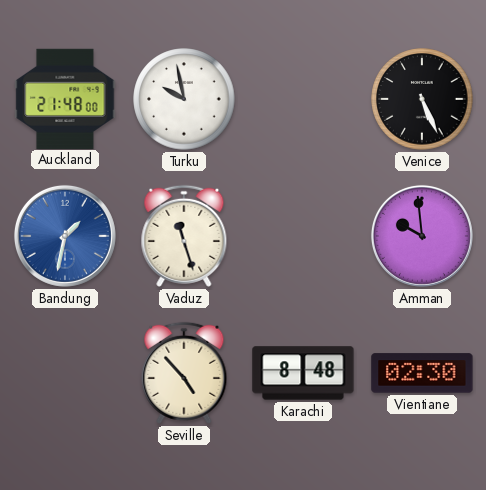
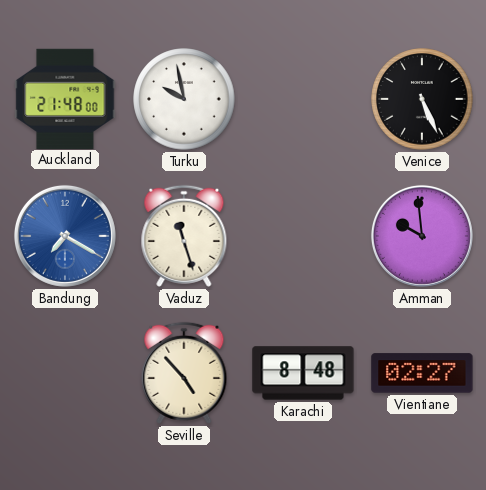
Bandung: 1:32 -> 7:20 (65, 236)
Vientiane: 02:30 -> 02:27 (422, 373)
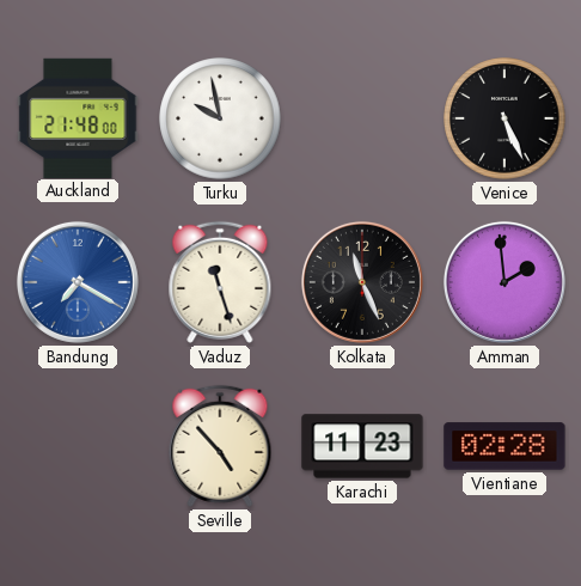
Kolkata: none -> 11:26 (362, 282)
Amman: 9:59 -> 1:59 (504, 282)
Karachi: 8:48 -> 11:23 (362, 446)
Vientiane: 02:27 -> 02:28 (504, 446)
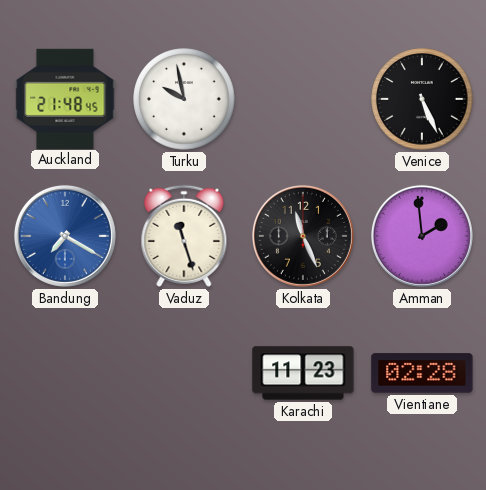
Auckland: 21:48:00 -> 21:48:45 (65, 98)
Seville: 4:53 -> none (220, 446)
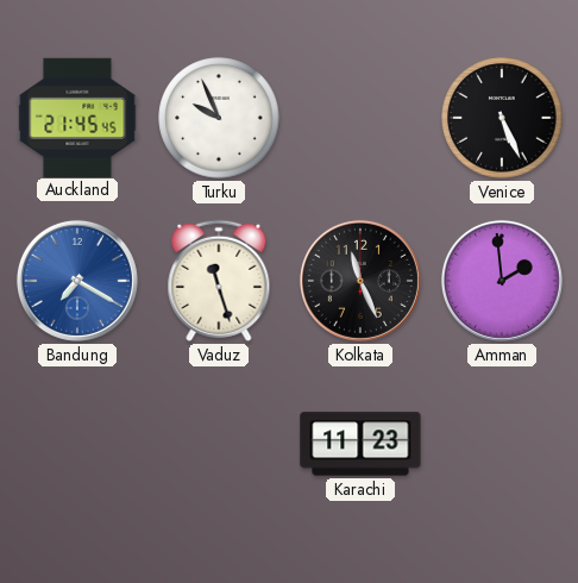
Auckland: 21:48 -> 21:45 (77, 117)
Turku: 9:58 -> 9:56 (219, 118)
Vientiane: 02:28 -> none (422, 373)
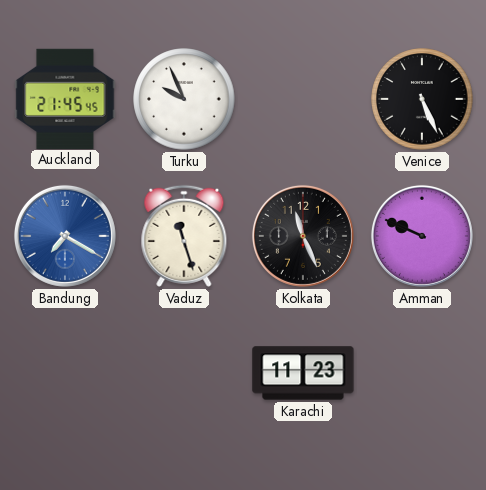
Amman: 1:59 -> 9:49 (422, 236)
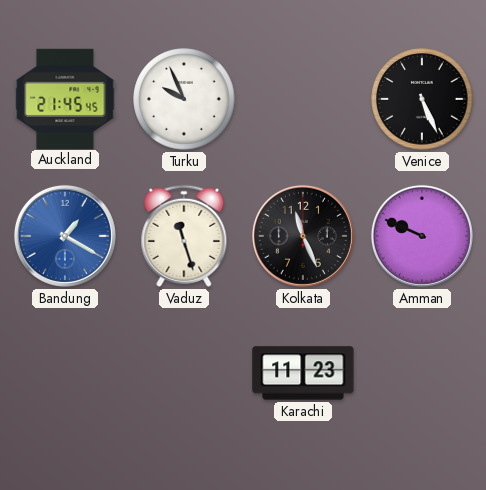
Bandung: 7:20 -> 1:20 (65, 236)
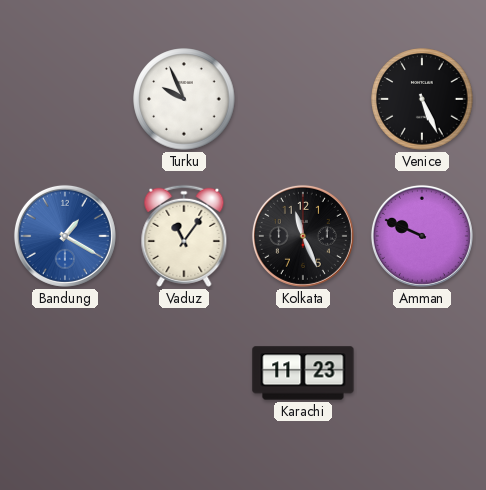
Auckland: 21:45 -> none (65, 98)
Vaduz: 11:27 -> 11:06 (184, 236)
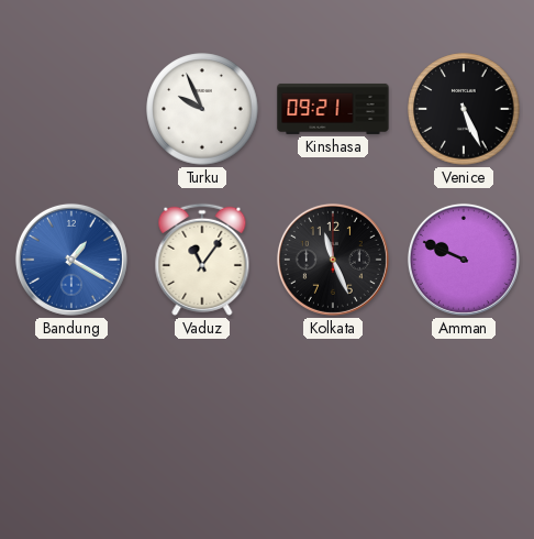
Kinshasa: none -> 09:21 (333, 109)
Karachi: 11:23 -> none (303, 373)
